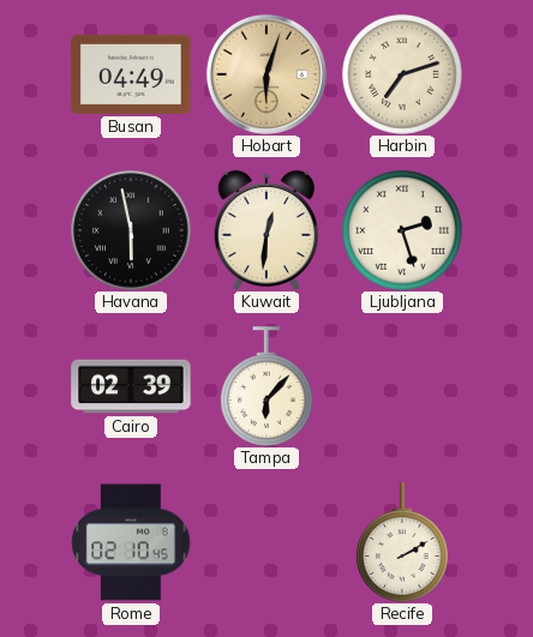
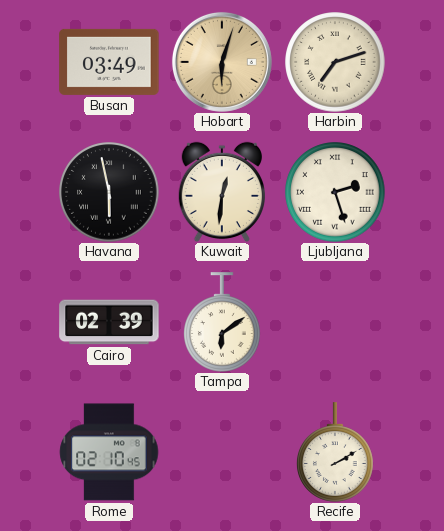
Busan: 04:49 -> 03:49 (109, 62)
Tampa: 6:07 -> 6:09 (223, 322)
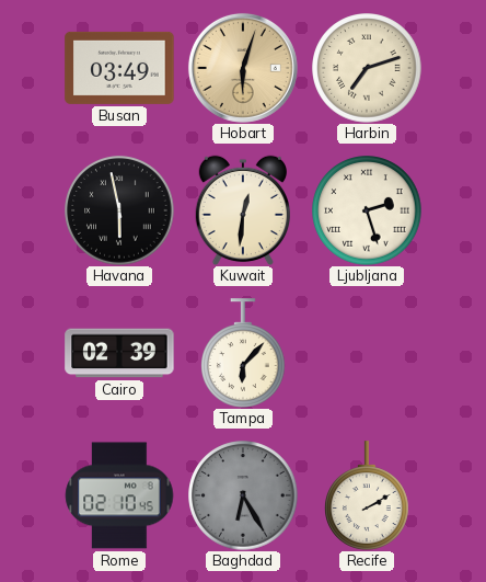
Tampa: 6:09 -> 6:07 (244, 353)
Baghdad: none -> 6:25 (243, 495)
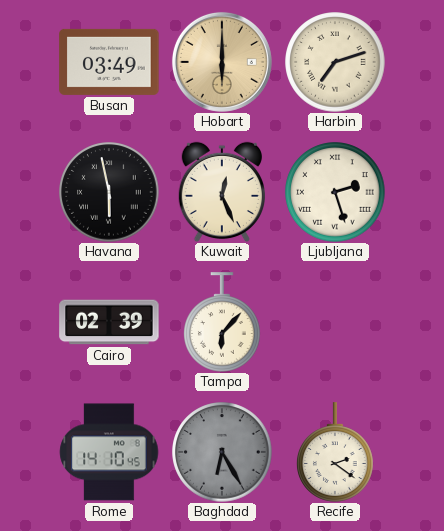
Hobart: 6:03 -> 6:00 (222, 62)
Kuwait: 12:31 -> 12:26 (222, 192)
Rome: 02:10 -> 14:10 (109, 452)
Recife: 2:10 -> 2:21 (336, 452)
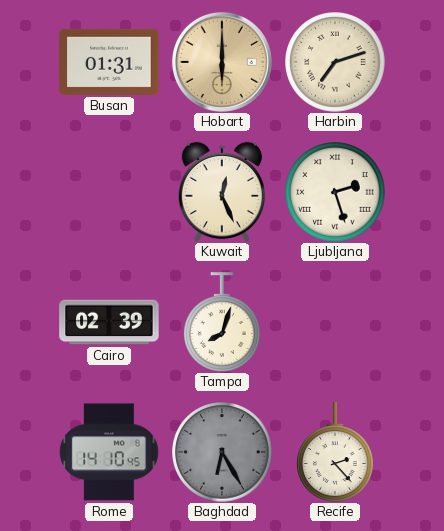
Busan: 03:49 -> 01:31 (109, 62)
Havana: 5:58 -> none (109, 192)
Tampa: 6:07 -> 8:03 (223, 322)
Recife: 2:21 -> 2:23 (336, 452)
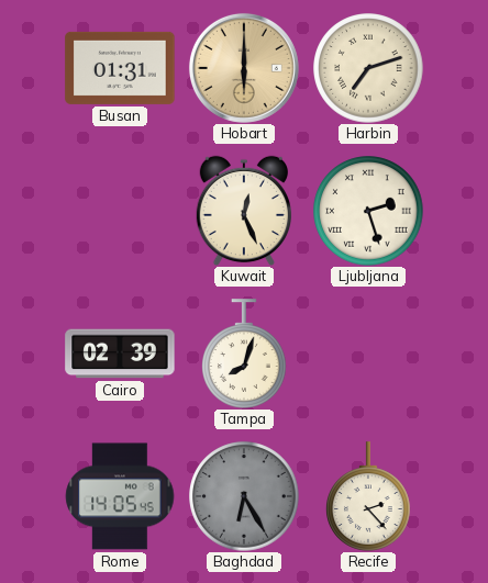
Rome: 14:10 -> 14:05 (120, 496)
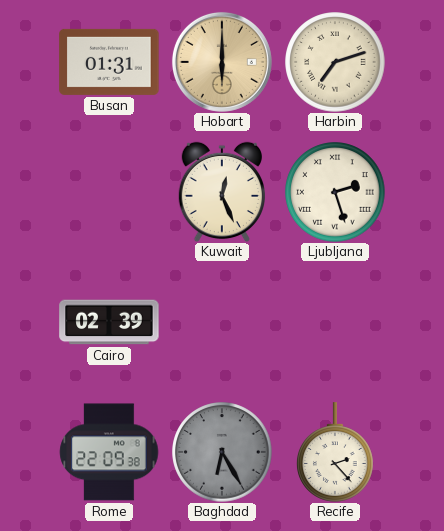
Tampa: 8:03 -> none (245, 354)
Rome: 14:05 -> 22:09 (109, 452)
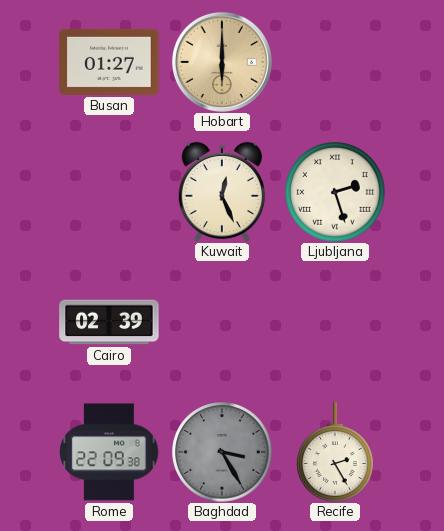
Busan: 01:31 -> 01:27 (109, 62)
Harbin: 7:12 -> none (335, 62)
Baghdad: 6:25 -> 3:25 (222, 452)
Recife: 2:23 -> 2:25 (336, 452)
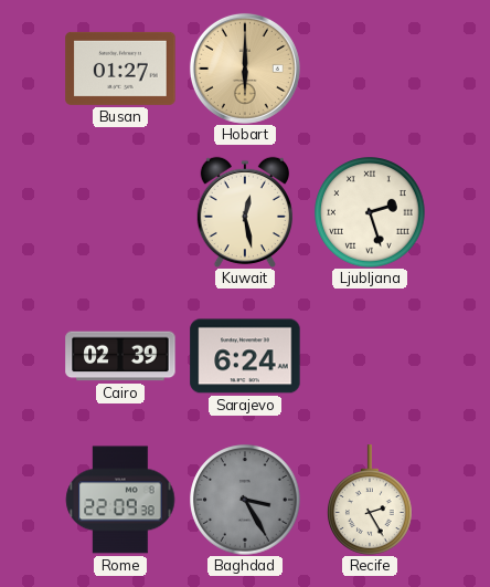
Kuwait: 12:26 -> 12:28 (245, 212)
Sarajevo: none -> 6:24 (245, 356)
